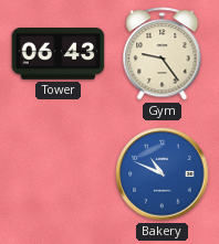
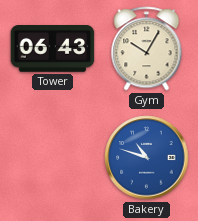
Gym: 9:24 -> 10:05 (147, 49)
Bakery: 10:49 -> 10:48 (147, 158)
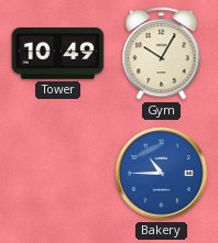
Tower: 06:43 -> 10:49 (58, 54)
Bakery: 10:48 -> 10:45 (162, 174)
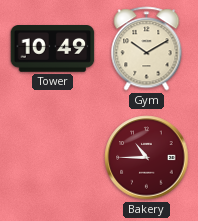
Gym: 10:05 -> 10:10 (147, 49)
Bakery dial: blue -> burgundy (147, 158)
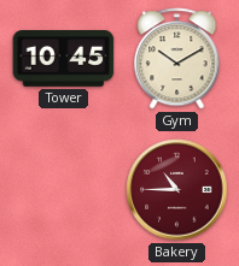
Tower: 10:49 -> 10:45 (64, 59)
